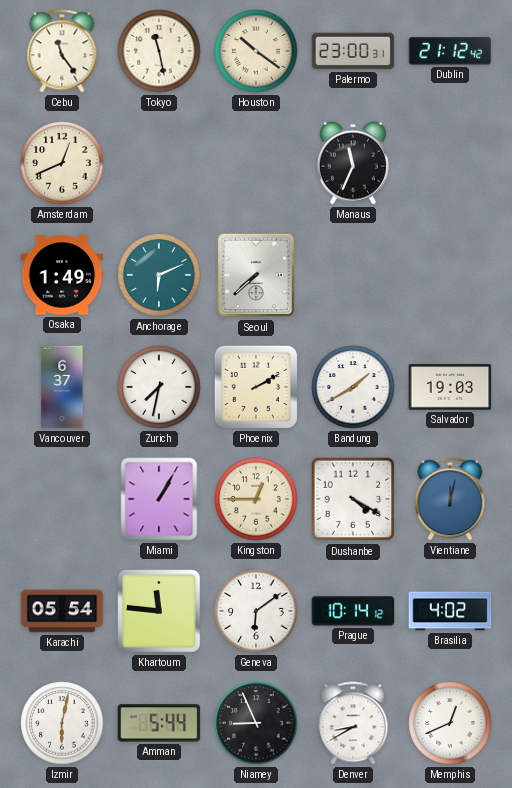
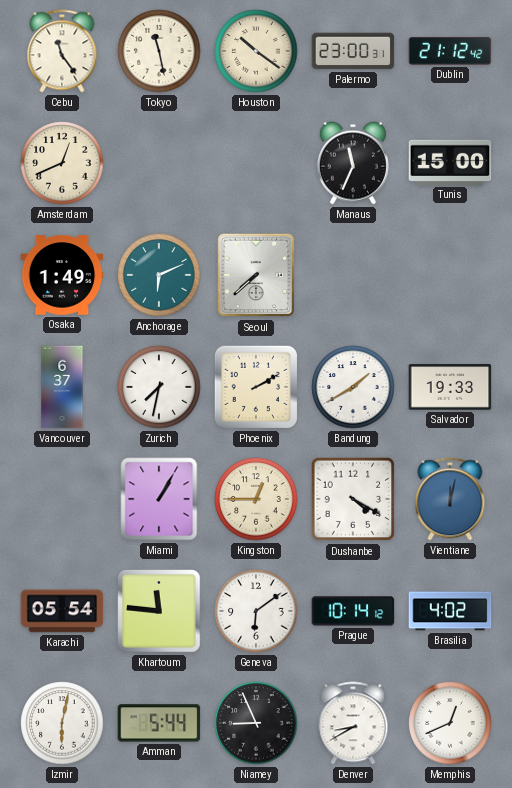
Tunis: none -> 15:00 (450, 162)
Salvador: 19:03 -> 19:33 (450, 387)
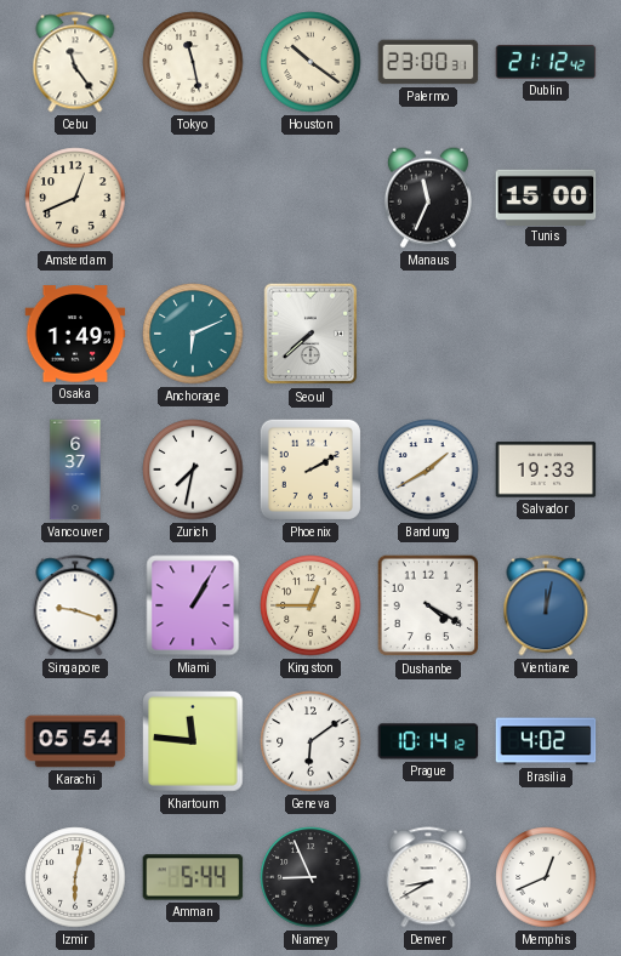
Singapore: none -> 9:18 (75, 605)
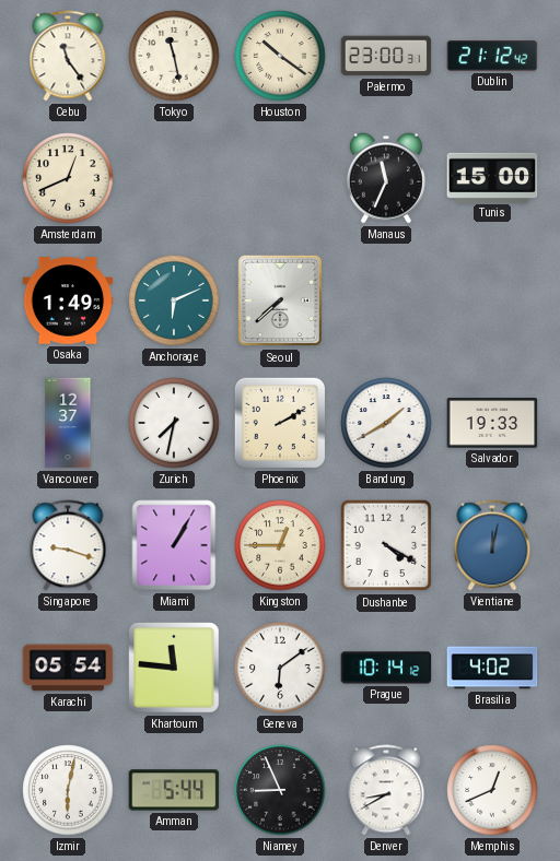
Vancouver: 6:37 -> 12:37 (68, 423)
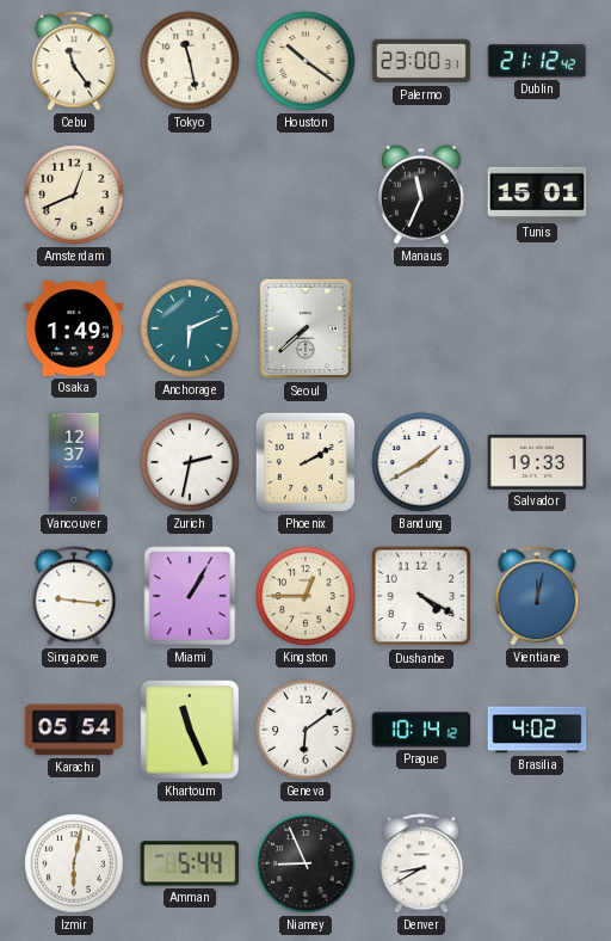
Tunis: 15:00 -> 15:01 (537, 193)
Zurich: 7:32 -> 2:32 (190, 462)
Singapore: 9:18 -> 9:16 (74, 596)
Khartoum: 11:46 -> 11:26 (190, 730)
Memphis: 12:41 -> none (492, 790)
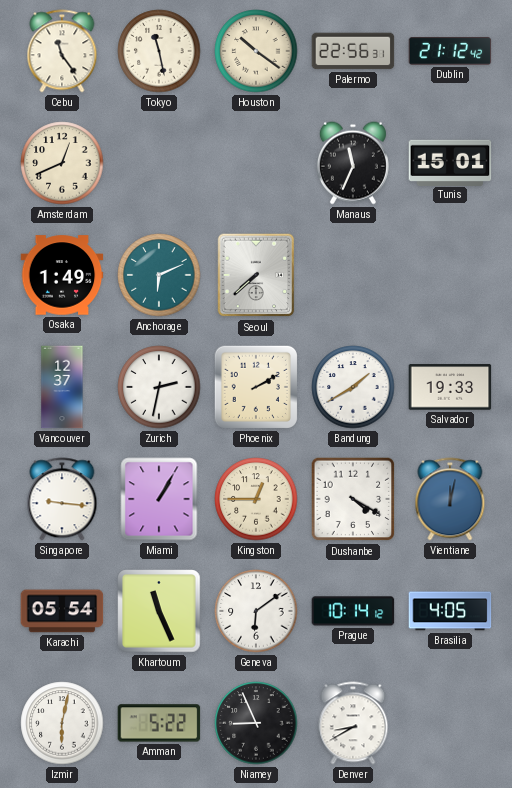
Palermo: 23:00 -> 22:56 (353, 51)
Brasilia: 4:02 -> 4:05 (450, 611)
Amman: 5:44 -> 5:22 (159, 723)
